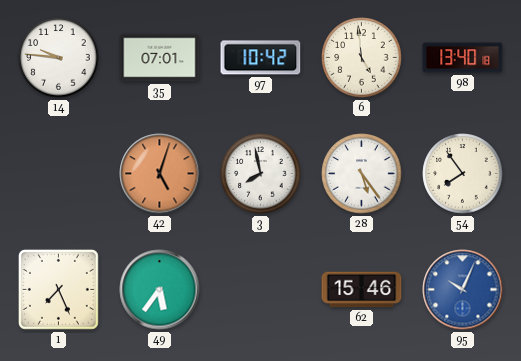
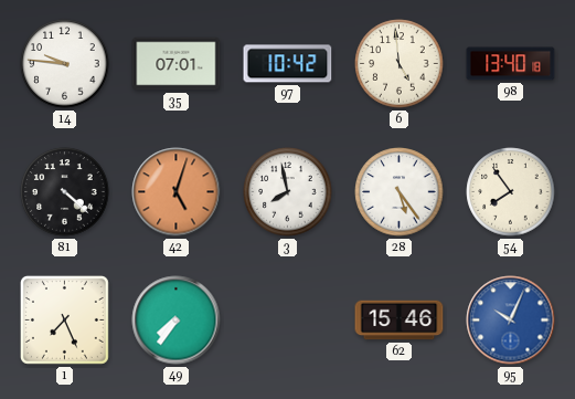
81: none -> 4:22 (65, 192)
49: 5:36 -> 7:36 (177, 321)
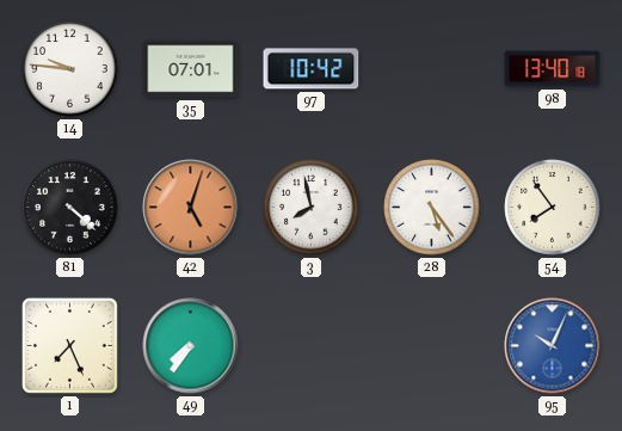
6: 4:59 -> none (400, 64)
62: 15:46 -> none (400, 321)
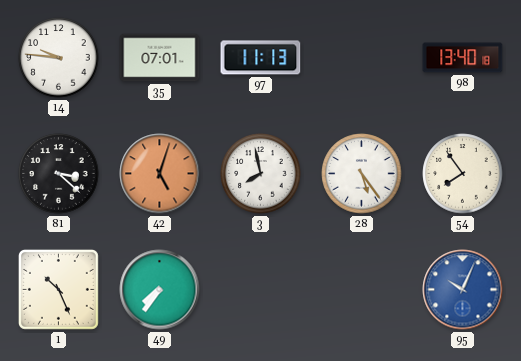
97: 10:42 -> 11:13 (261, 58)
81: 4:22 -> 3:22 (59, 174)
1: 7:26 -> 10:26 (58, 289)
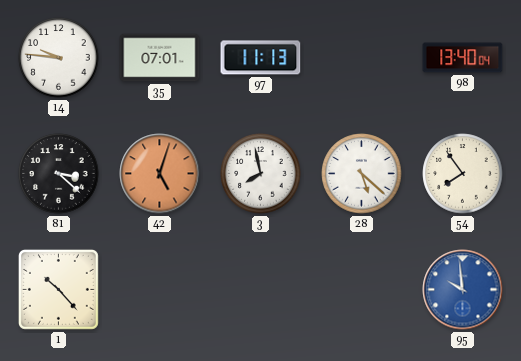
98: 13:40:18 -> 13:40:04 (463, 58)
28: 5:24 -> 5:22 (362, 174)
1: 10:26 -> 10:23 (58, 289)
49: 7:36 -> none (160, 290)
95: 10:04 -> 9:59 (463, 290)
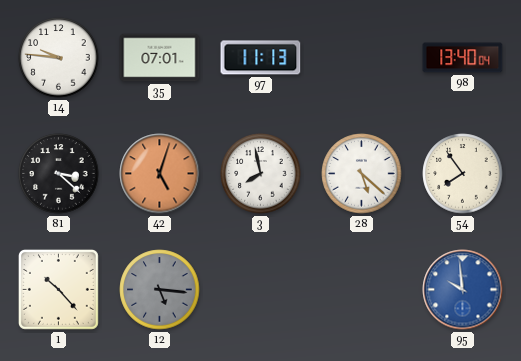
12: none -> 5:16 (160, 290)
